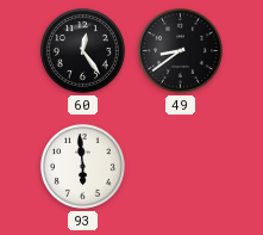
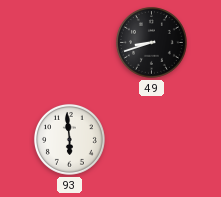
60: 12:24 -> none (82, 50)
49: 8:39 -> 8:42 (151, 42)
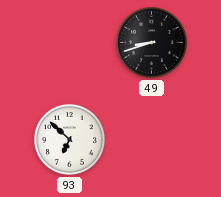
93: 5:59 -> 6:52 (69, 139)
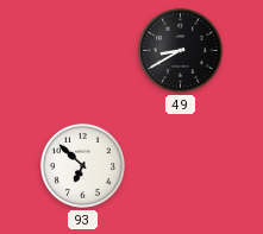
49: 8:42 -> 8:40 (180, 50)
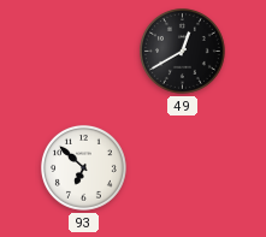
49: 8:40 -> 12:40 (182, 51)
